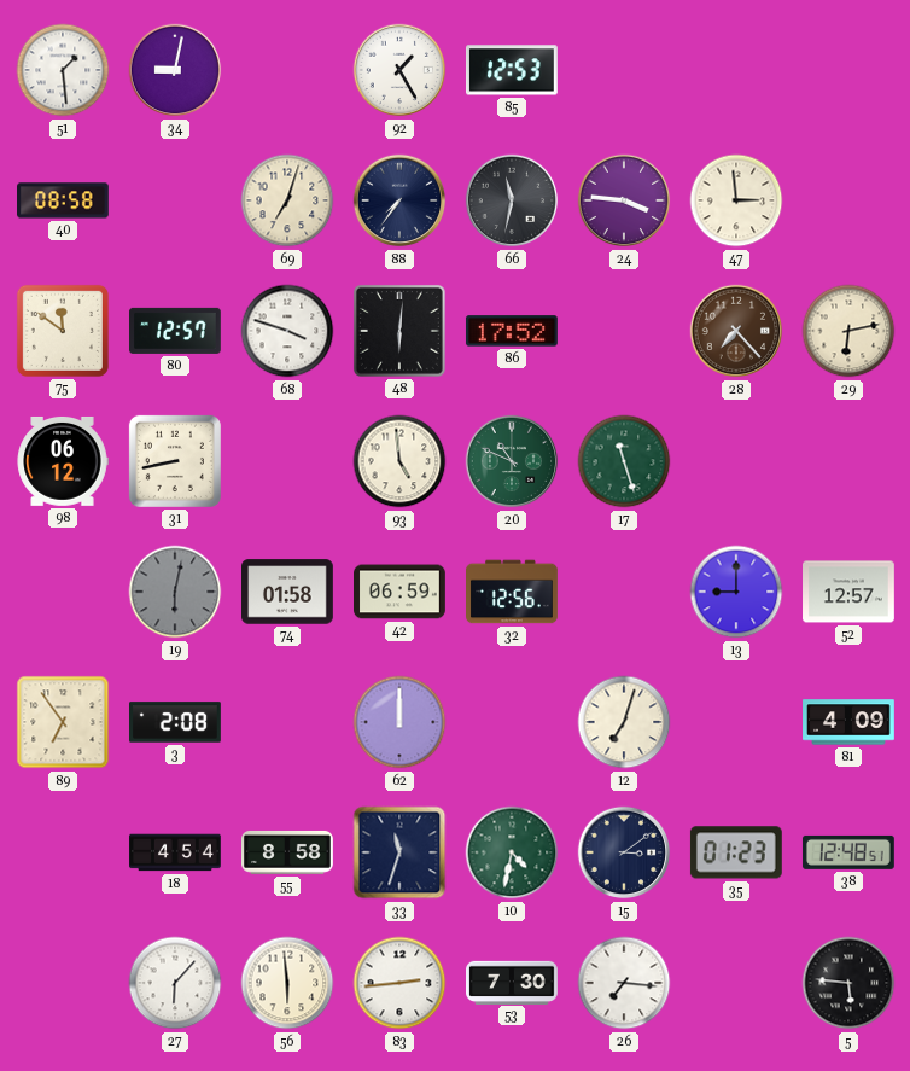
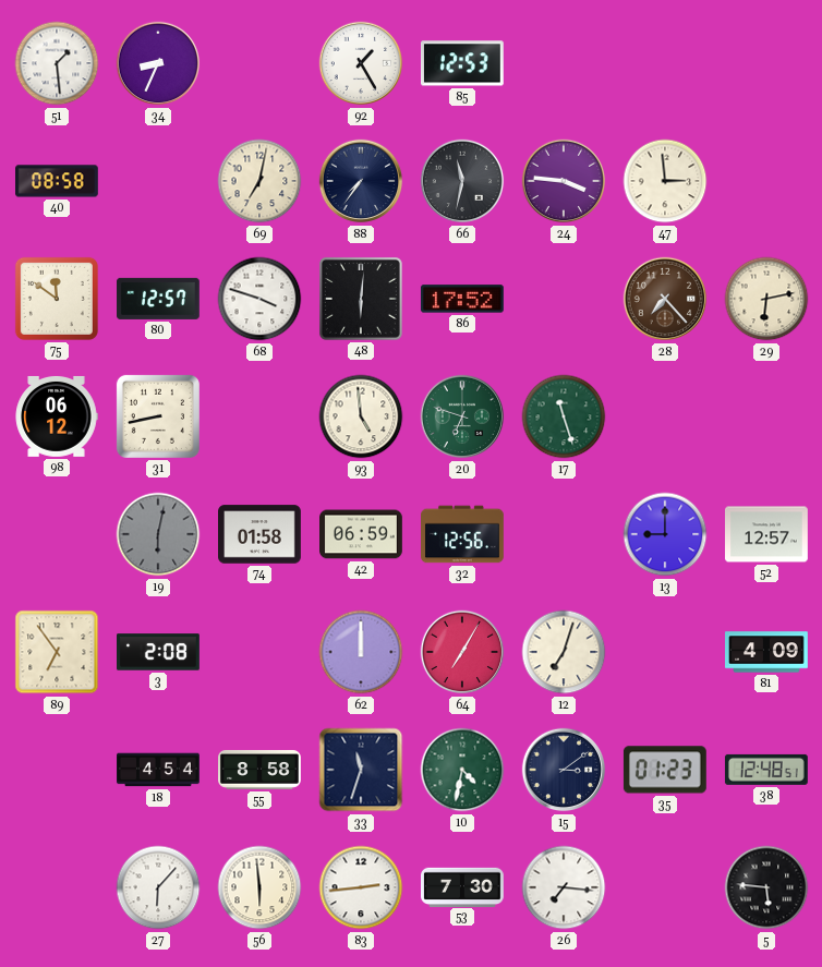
34: 9:02 -> 8:34 (158, 63)
69: 7:03 -> 7:02 (259, 181)
20: 10:49 -> 6:48 (462, 416)
64: none -> 7:05 (462, 652)
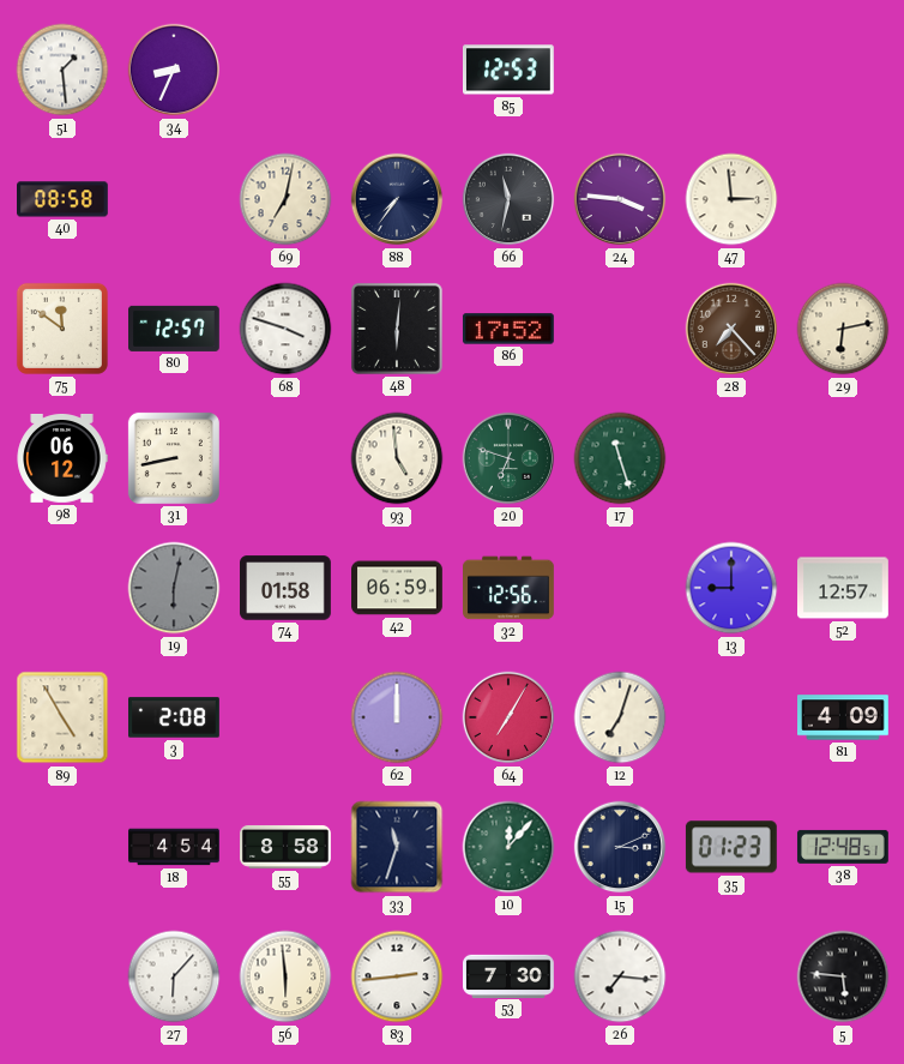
92: 1:25 -> none (361, 63)
89: 6:54 -> 4:55 (62, 717)
10: 4:32 -> 12:07 (508, 847)
15: 3:09 -> 3:11 (620, 847)
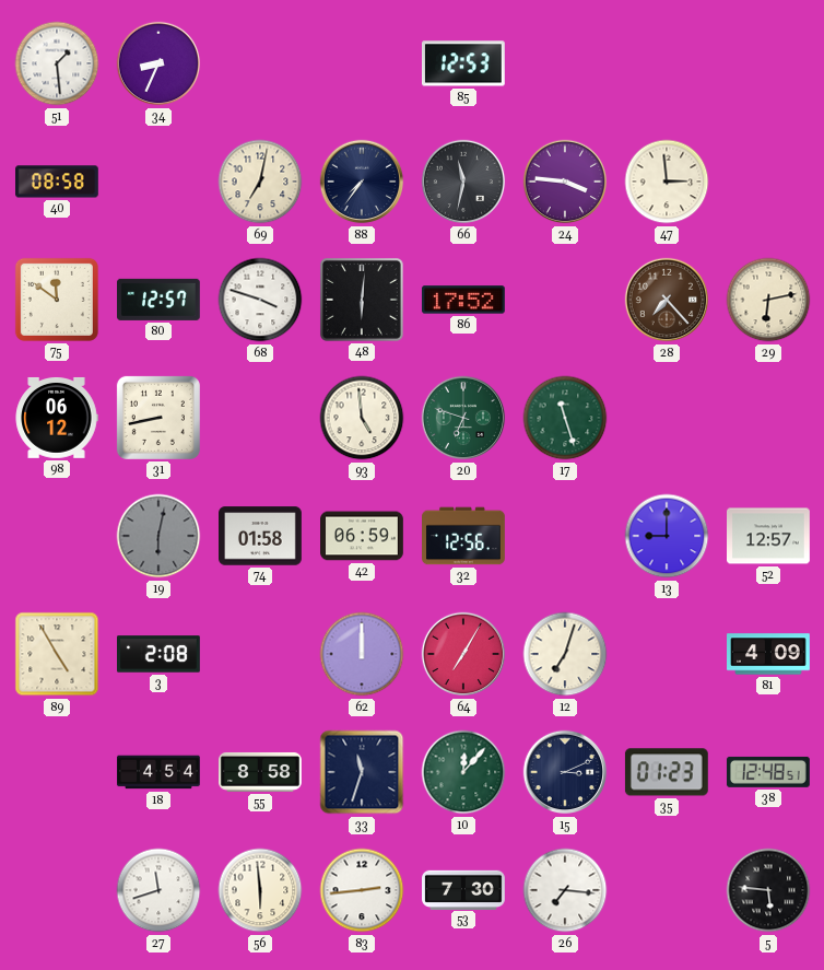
27: 6:07 -> 11:42 (158, 890)
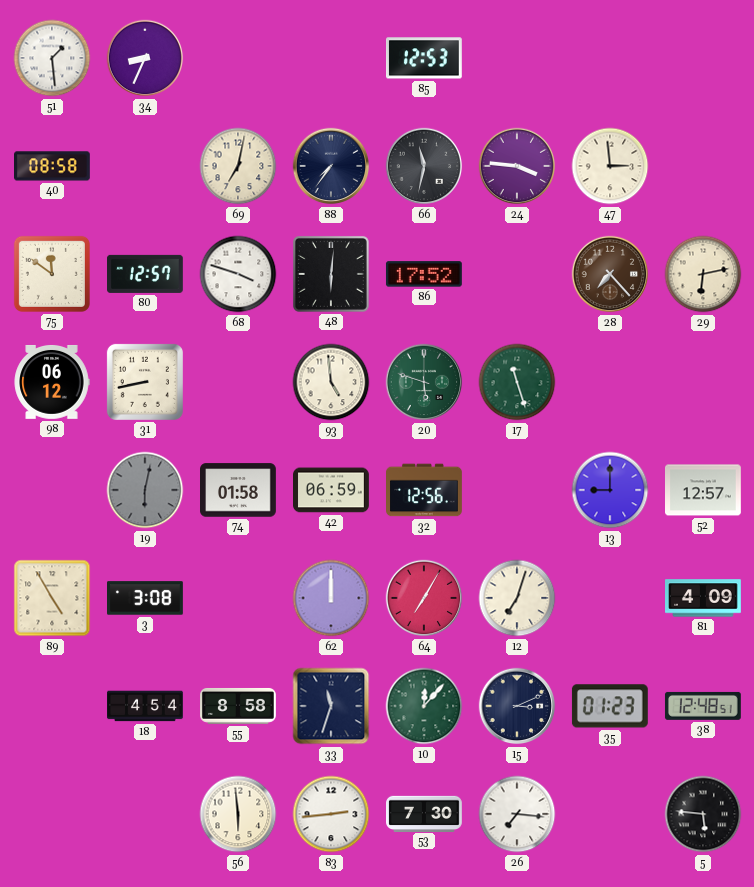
20: 6:48 -> 5:48 (424, 382)
3: 2:08 -> 3:08 (146, 598)
27: 11:42 -> none (158, 890)
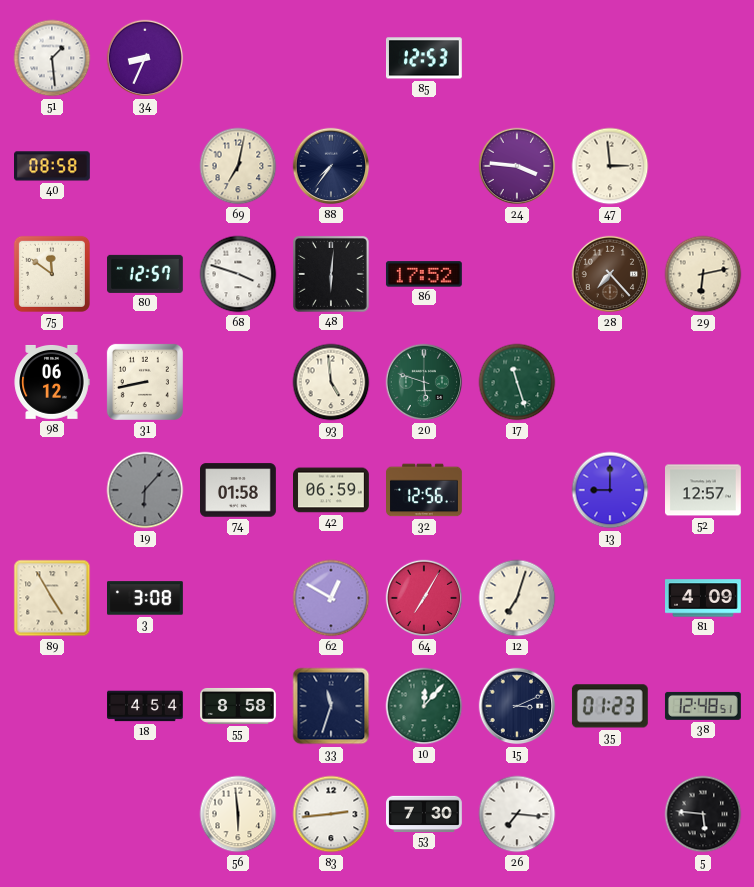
66: 11:32 -> none (424, 166)
19: 6:02 -> 6:07 (145, 490)
62: 12:00 -> 12:50 (331, 598)
